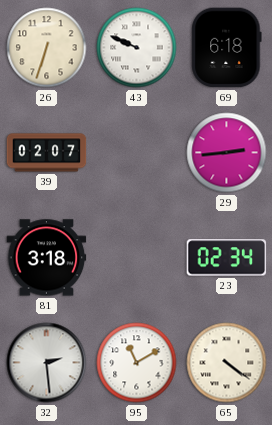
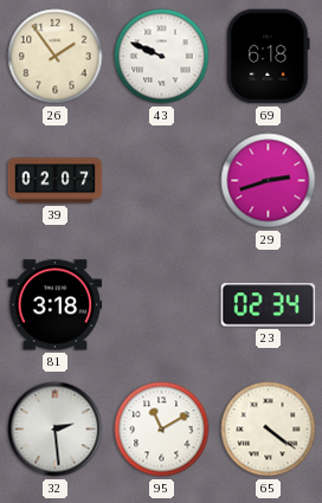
26: 6:33 -> 1:54 (56, 57)
29: 2:44 -> 2:42 (269, 181)
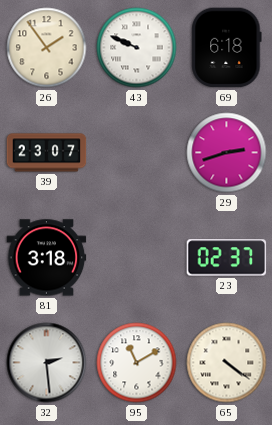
39: 02:07 -> 23:07 (47, 153)
23: 02:34 -> 02:37 (227, 258)
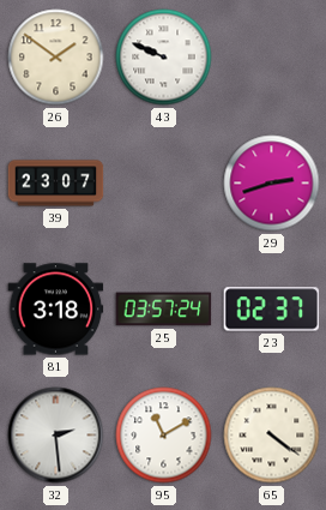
26: 1:54 -> 1:51 (56, 58)
69: 6:18 -> none (227, 48)
25: none -> 03:57 (164, 310)
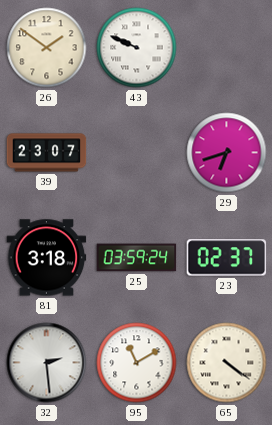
29: 2:42 -> 6:42 (227, 153)
25: 03:57 -> 03:59 (137, 258)
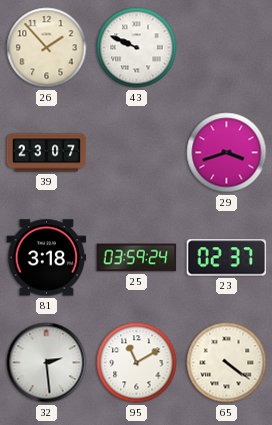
26: 1:51 -> 1:53 (47, 48)
29: 6:42 -> 3:42 (227, 153)
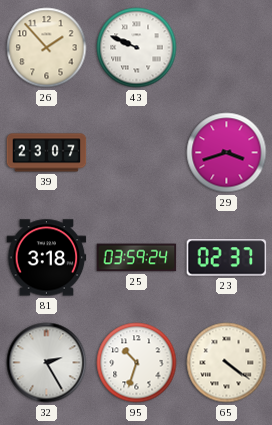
32: 2:29 -> 2:25 (47, 363)
95: 11:10 -> 10:33 (137, 363)
